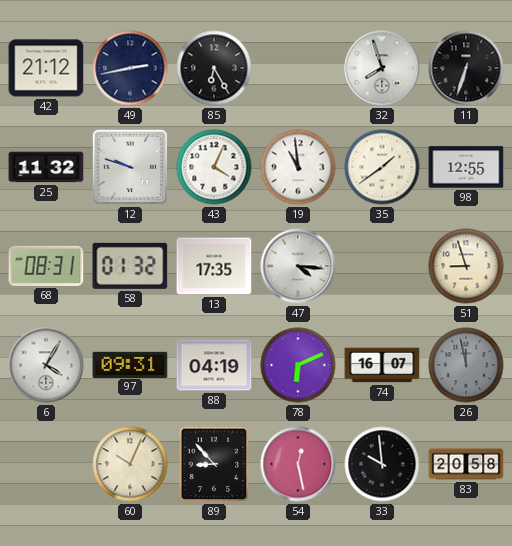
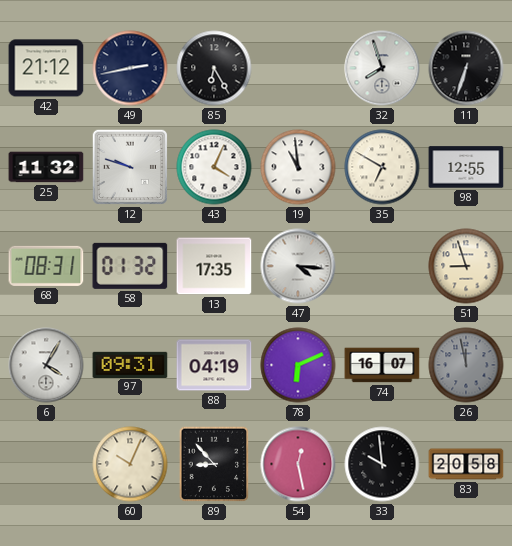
35: 1:39 -> 6:50 (382, 167)
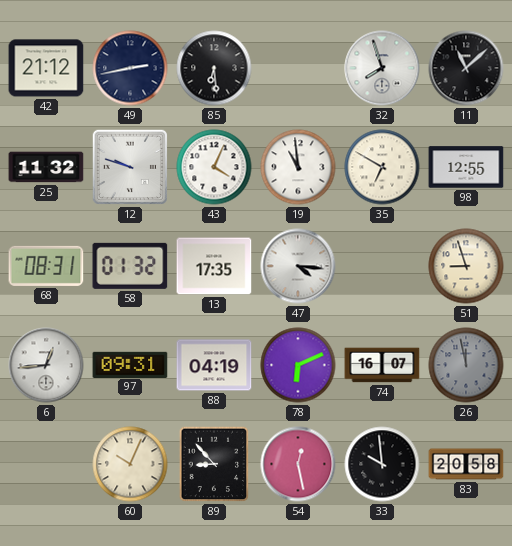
85: 6:25 -> 6:29 (214, 68)
11: 6:33 -> 11:08 (466, 68)
6: 4:05 -> 12:44 (46, 365)
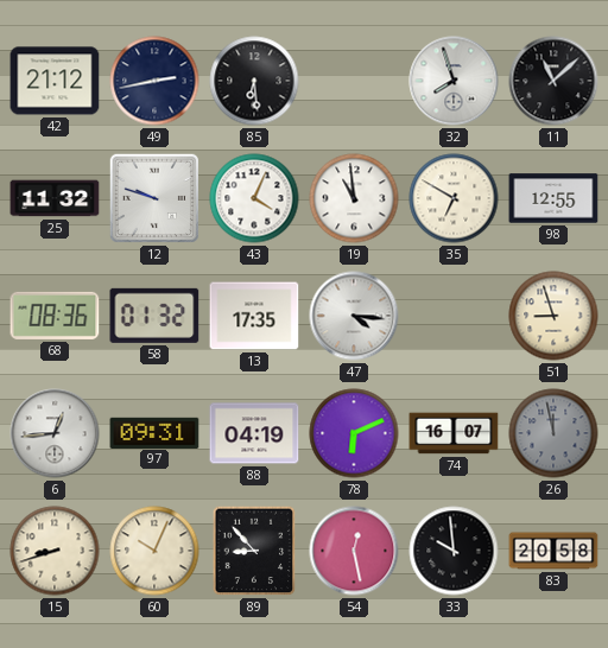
68: 08:31 -> 08:36 (55, 316)
15: none -> 8:42 (55, 551)
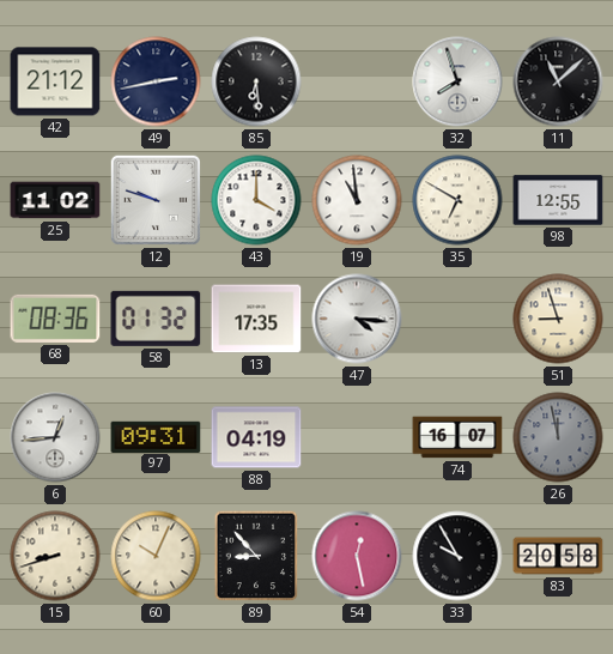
25: 11:32 -> 11:02 (55, 200)
43: 4:04 -> 4:00 (256, 200)
78: 6:11 -> none (354, 433)
33: 9:59 -> 9:55 (457, 556)
